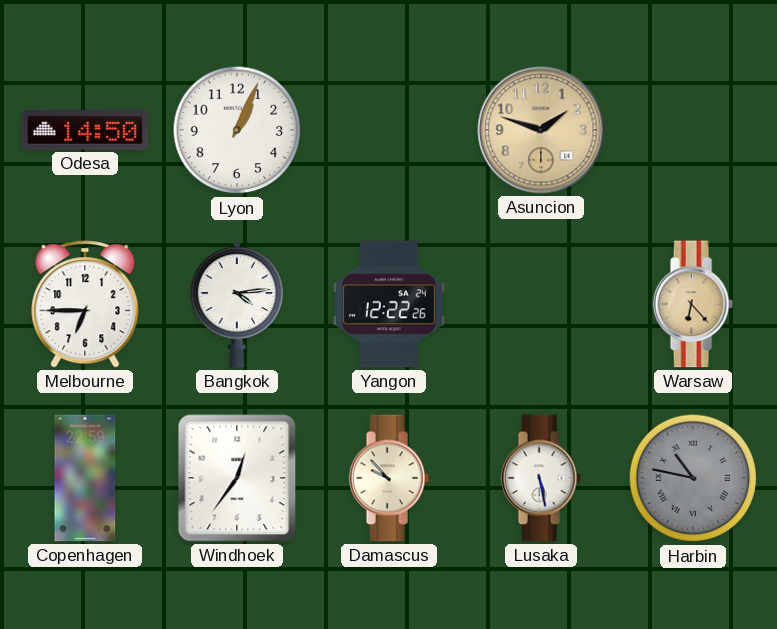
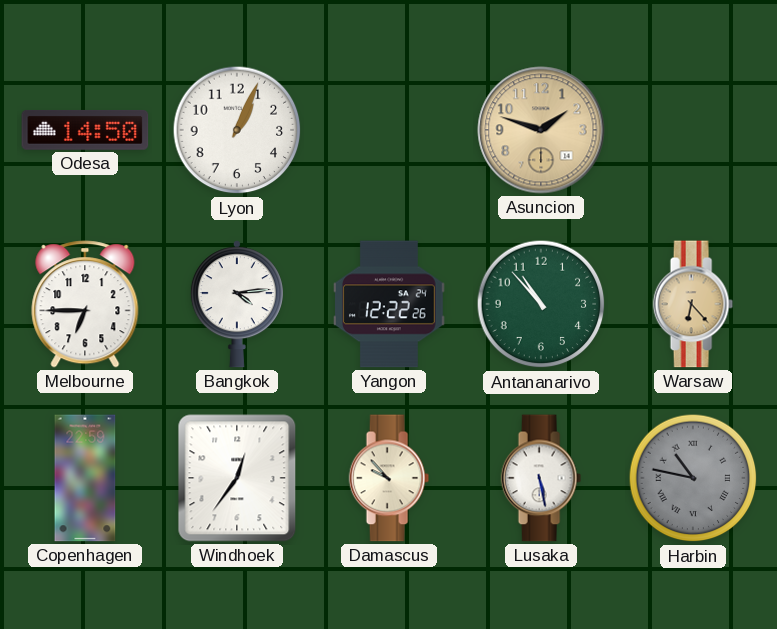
Antananarivo: none -> 10:53 (541, 304)
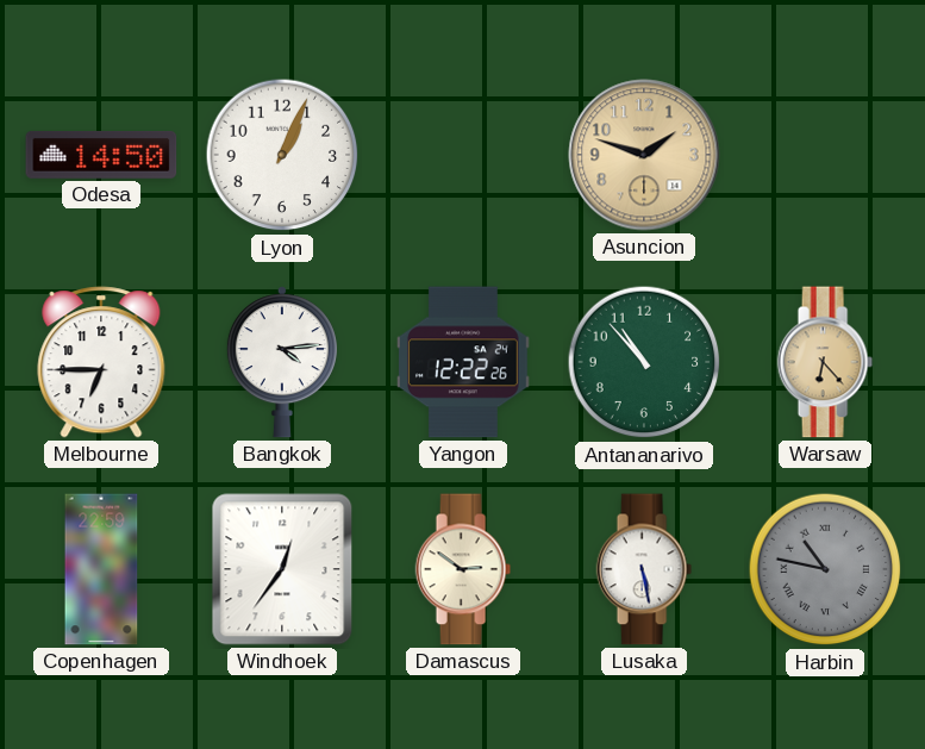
Damascus: 9:53 -> 2:51 (463, 569)
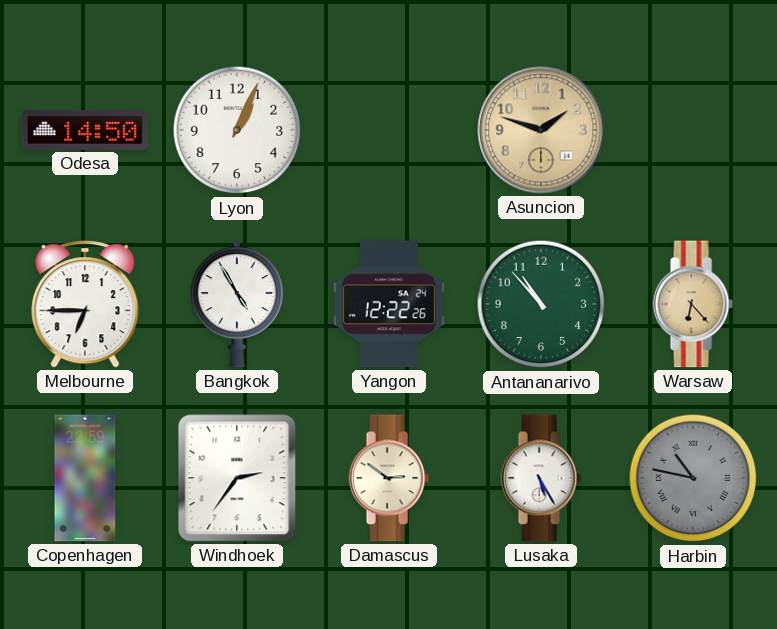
Bangkok: 4:14 -> 4:55 (237, 304)
Windhoek: 12:36 -> 2:36 (237, 478)
Lusaka: 5:28 -> 5:25 (541, 478)
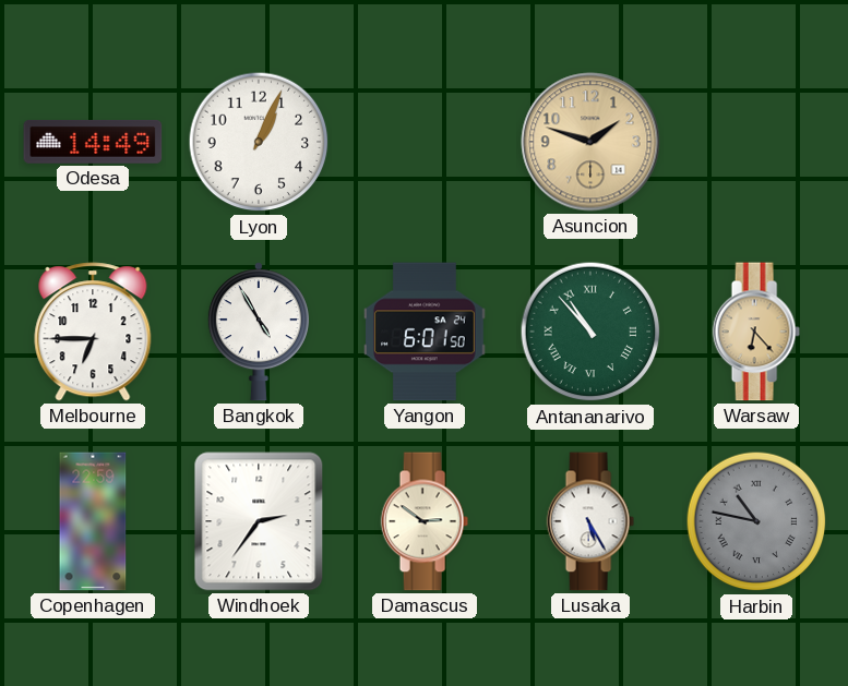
Odesa: 14:50 -> 14:49 (93, 142)
Yangon: 12:22 -> 6:01 (426, 332)
Antananarivo numerals: Arabic -> Roman (590, 332)
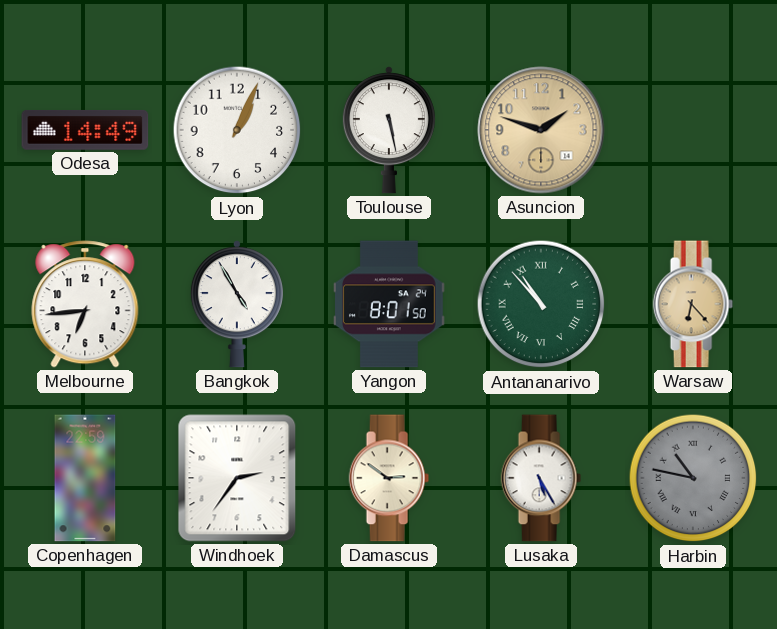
Toulouse: none -> 5:28 (389, 130)
Melbourne: 6:45 -> 6:44 (85, 304)
Yangon: 6:01 -> 8:01 (390, 304)
